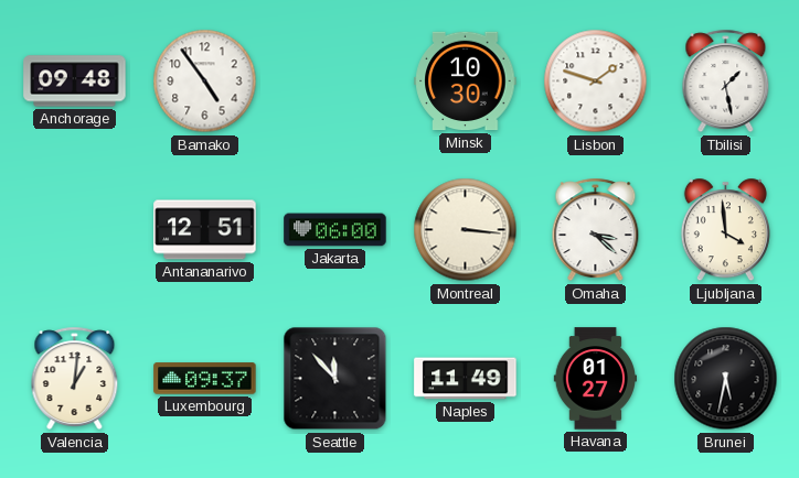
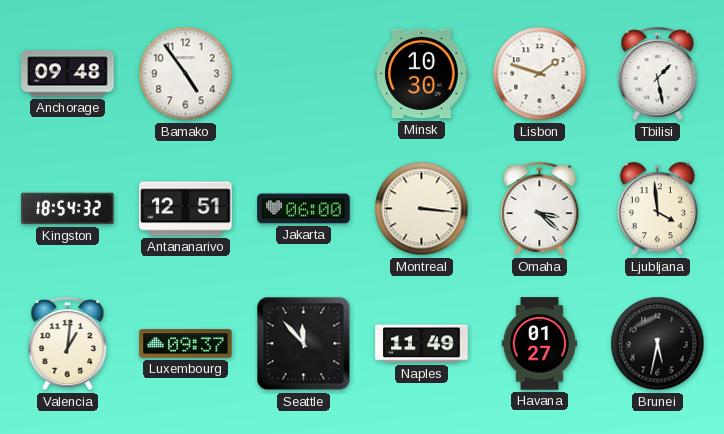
Kingston: none -> 18:54 (68, 209)
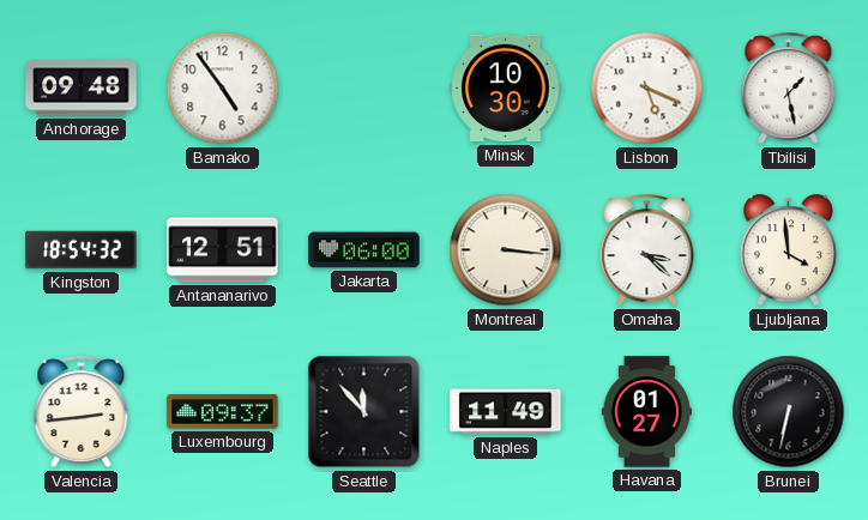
Lisbon: 1:48 -> 5:19 (647, 89)
Valencia: 1:01 -> 2:44 (82, 412)
Brunei: 5:32 -> 6:32 (789, 412)
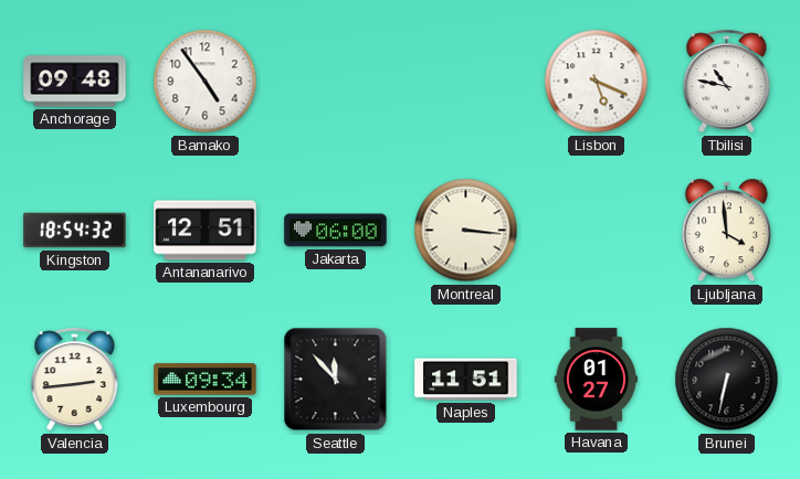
Minsk: 10:30 -> none (506, 89)
Tbilisi: 1:28 -> 10:47 (727, 82)
Omaha: 3:22 -> none (647, 250)
Luxembourg: 09:37 -> 09:34 (206, 380)
Naples: 11:49 -> 11:51 (466, 380)
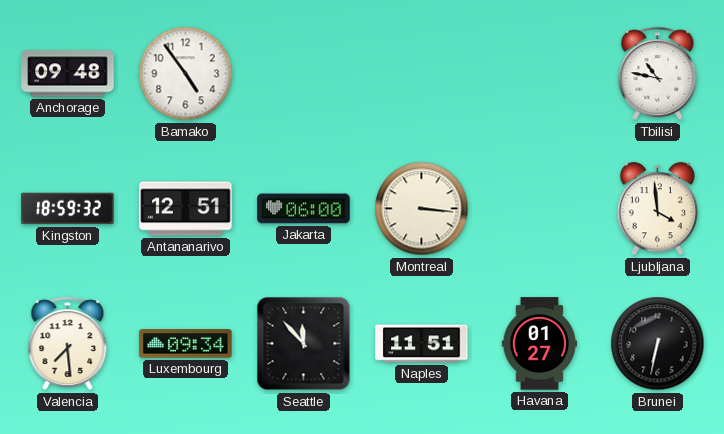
Lisbon: 5:19 -> none (597, 82)
Kingston: 18:54 -> 18:59 (68, 209)
Valencia: 2:44 -> 7:29 (68, 344)
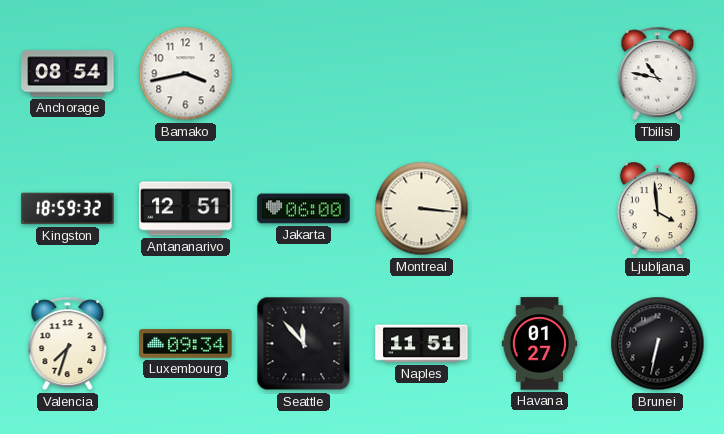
Anchorage: 09:48 -> 08:54 (68, 74)
Bamako: 4:54 -> 3:43 (186, 74)
Valencia: 7:29 -> 7:33 (68, 344)
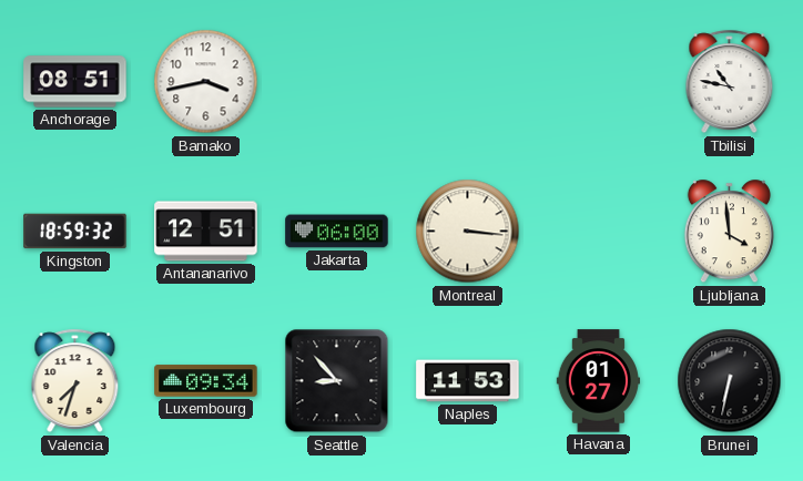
Anchorage: 08:54 -> 08:51 (75, 82)
Seattle: 11:53 -> 8:53 (337, 381)
Naples: 11:51 -> 11:53 (468, 381)
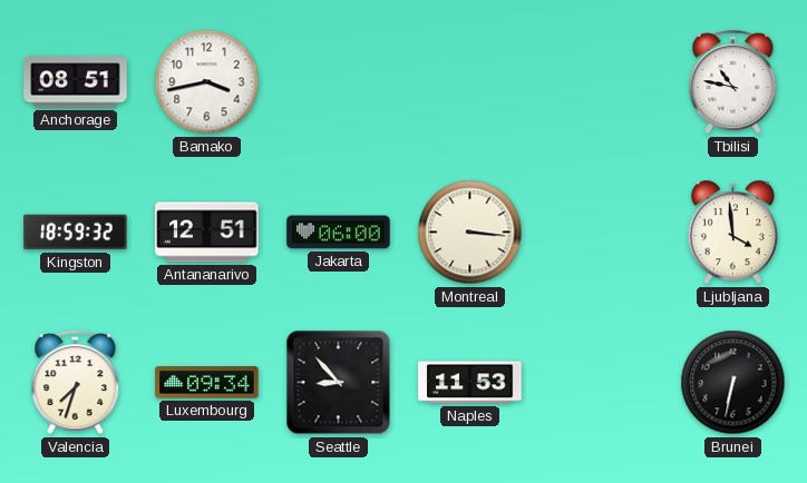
Havana: 01:27 -> none (598, 381)
